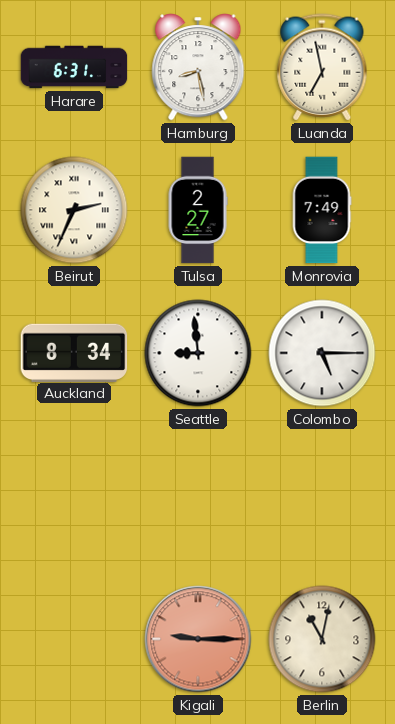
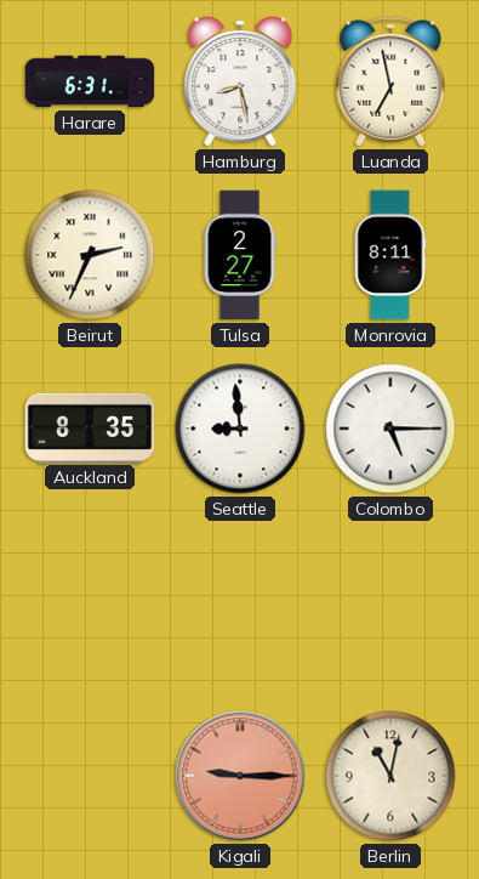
Monrovia: 7:49 -> 8:11 (390, 255)
Auckland: 8:34 -> 8:35 (90, 427)
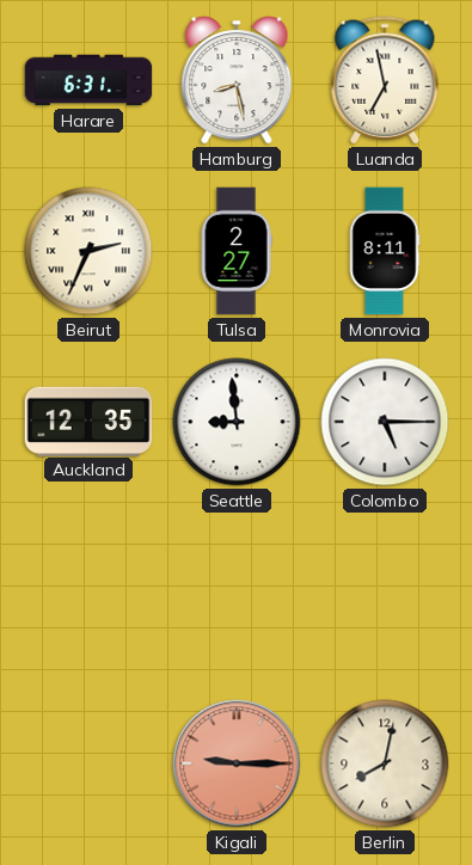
Auckland: 8:35 -> 12:35 (88, 421)
Berlin: 11:02 -> 8:02 (385, 763)
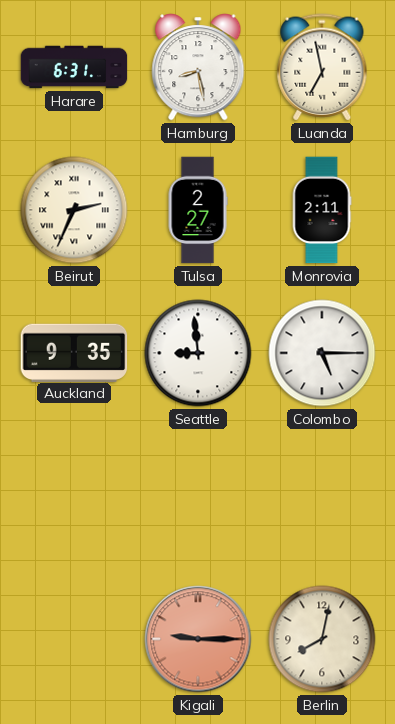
Monrovia: 8:11 -> 2:11 (322, 210)
Auckland: 12:35 -> 9:35 (74, 352)
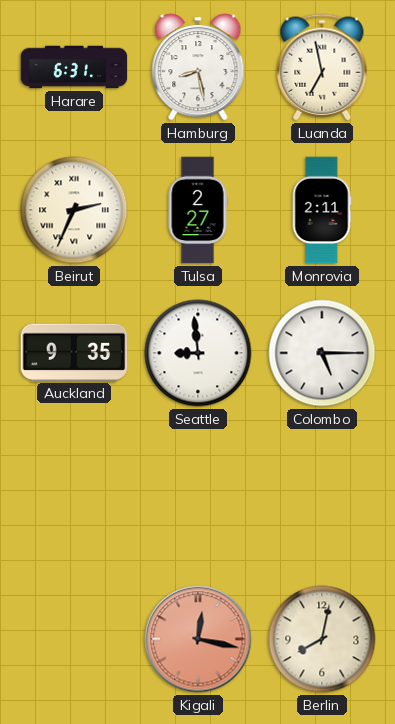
Kigali: 9:15 -> 12:17 (198, 639)
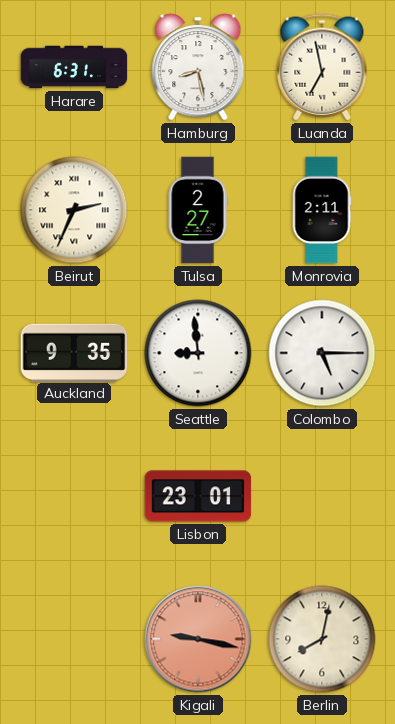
Lisbon: none -> 23:01 (198, 496)
Kigali: 12:17 -> 9:17 (198, 639)
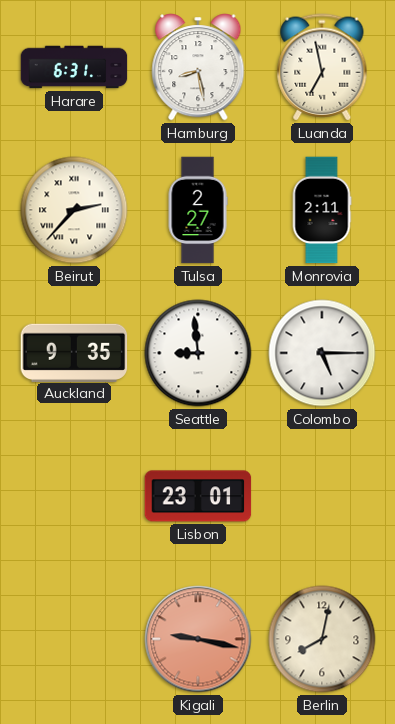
Beirut: 2:34 -> 2:37 (74, 210)
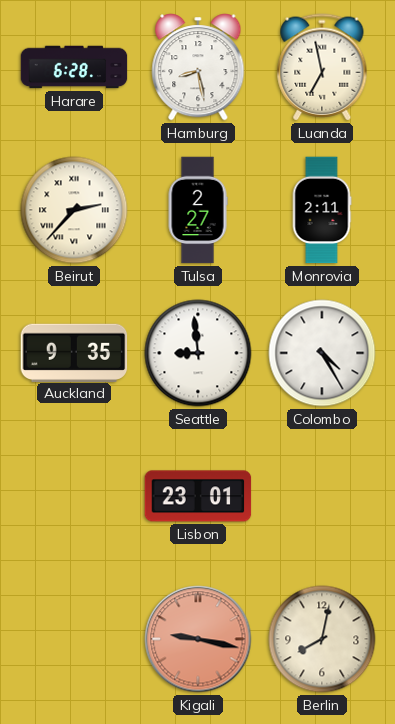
Harare: 6:31 -> 6:28 (74, 67)
Colombo: 5:15 -> 4:25 (322, 353)
